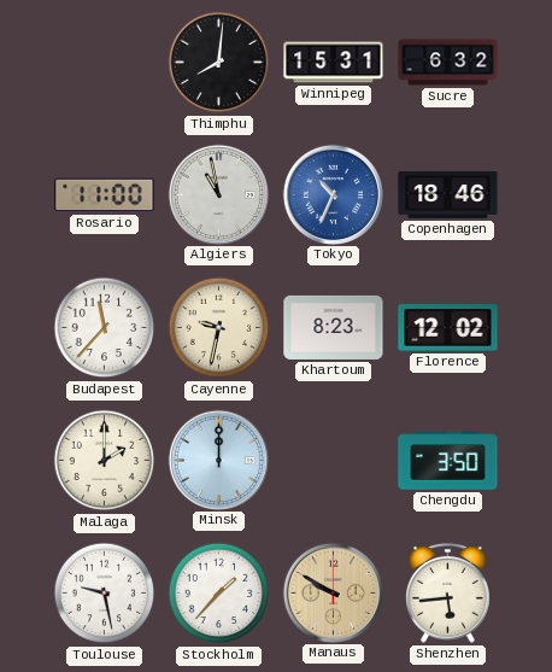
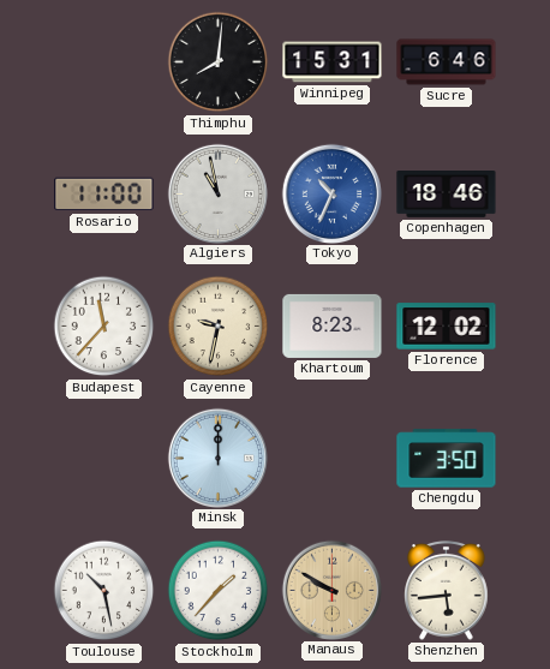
Sucre: 6:32 -> 6:46 (447, 62)
Malaga: 2:00 -> none (105, 461)
Toulouse: 9:28 -> 10:28 (104, 591)
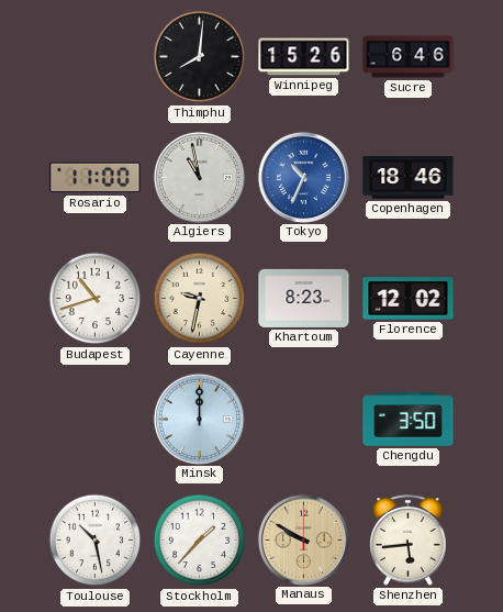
Winnipeg: 15:31 -> 15:26 (304, 57)
Budapest: 11:37 -> 10:42 (96, 299)
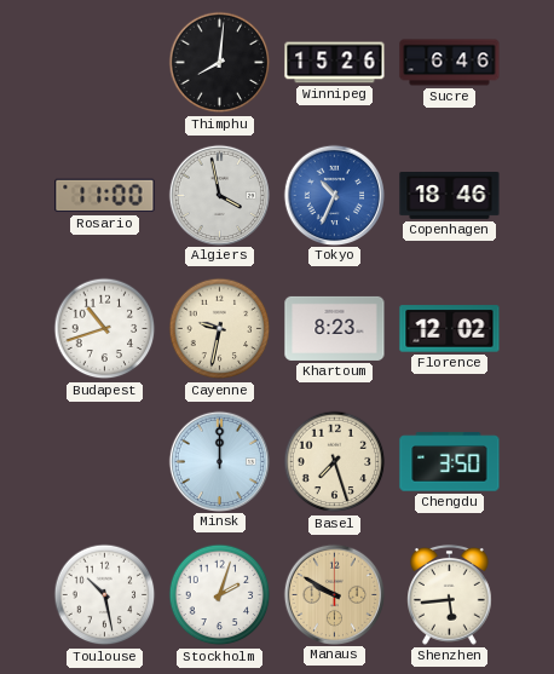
Algiers: 10:58 -> 3:58 (219, 195)
Basel: none -> 7:27 (335, 462)
Stockholm: 1:37 -> 2:03 (220, 595)
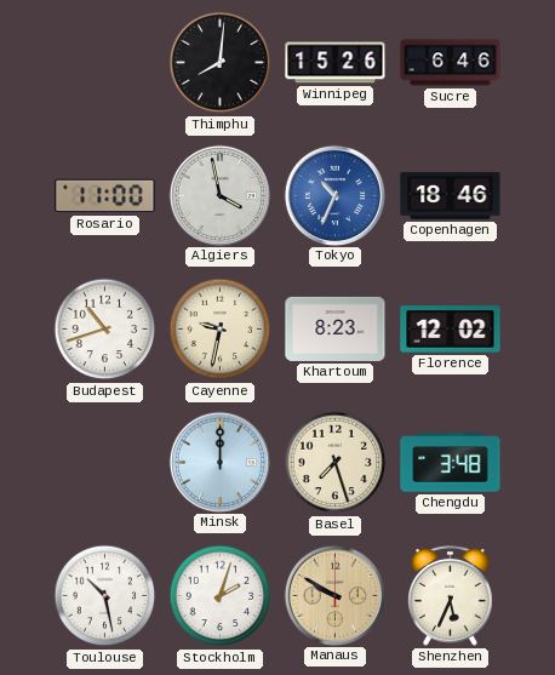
Chengdu: 3:50 -> 3:48 (451, 463)
Shenzhen: 5:44 -> 5:34 (451, 595)
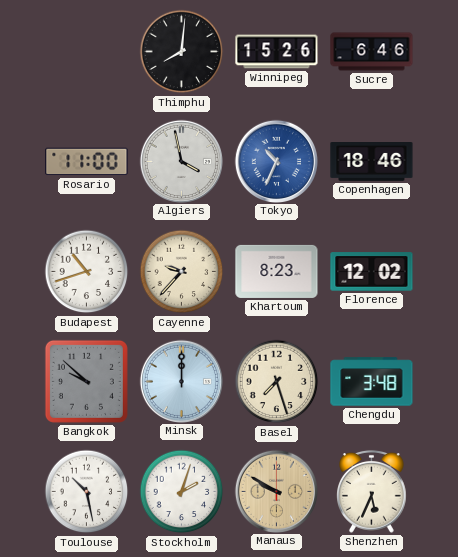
Cayenne: 9:32 -> 9:37 (182, 272)
Bangkok: none -> 9:52 (86, 381)
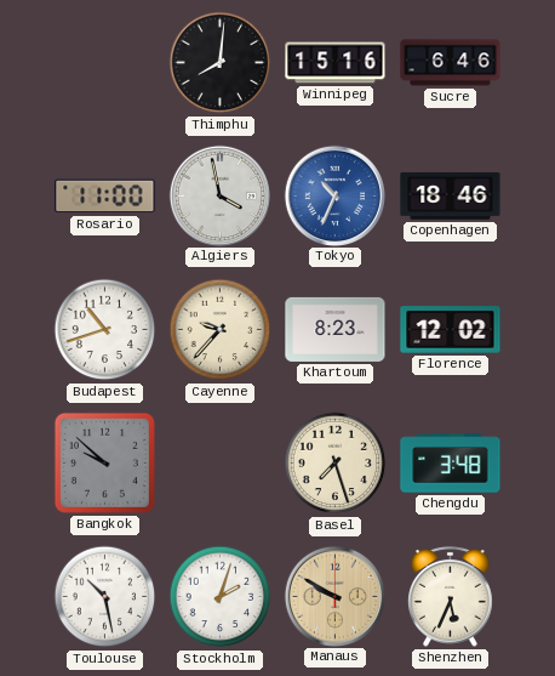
Winnipeg: 15:26 -> 15:16 (336, 63)
Minsk: 12:00 -> none (181, 381)
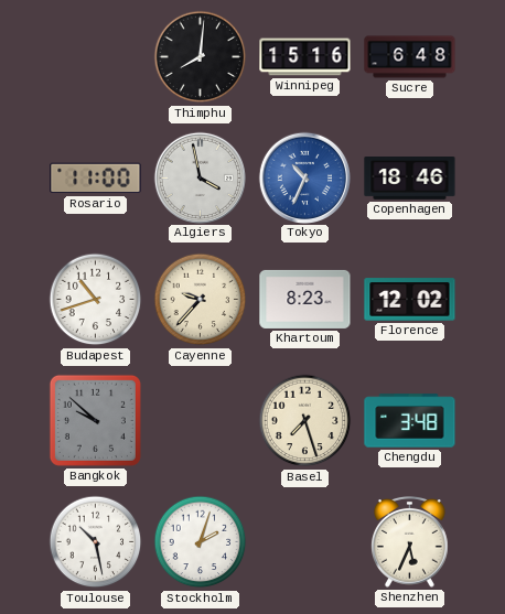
Sucre: 6:46 -> 6:48 (410, 57)
Manaus: 9:50 -> none (334, 596)
